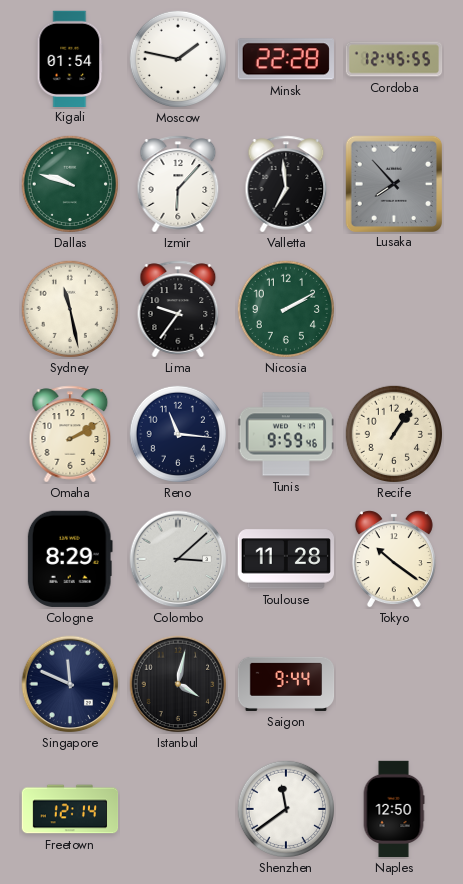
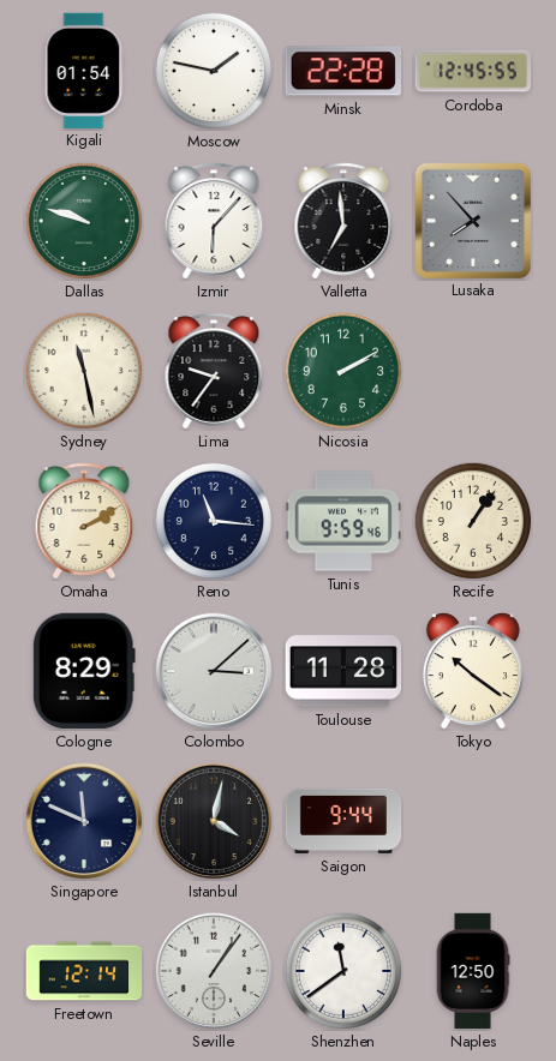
Seville: none -> 1:06 (214, 971)
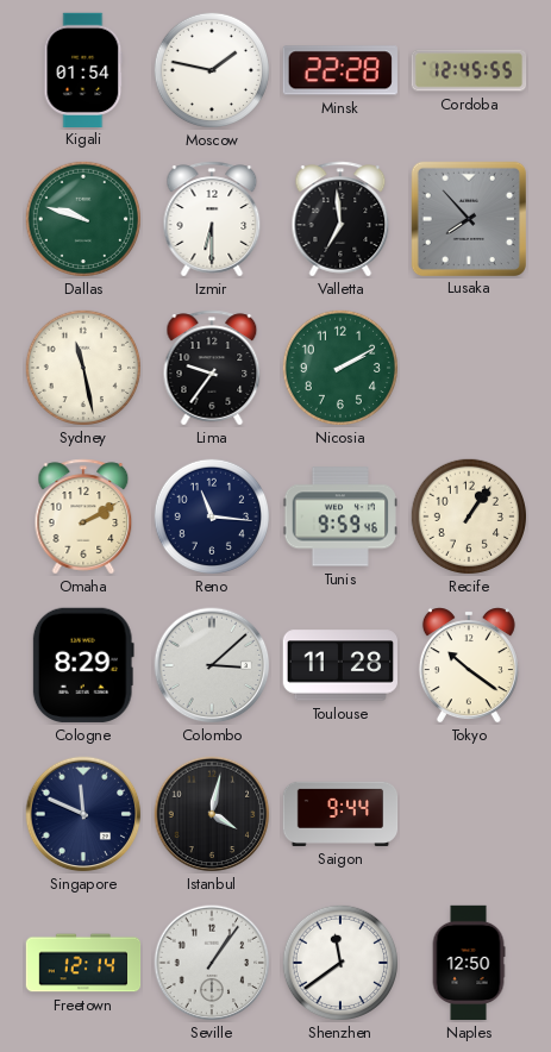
Izmir: 6:07 -> 6:30 (212, 219)
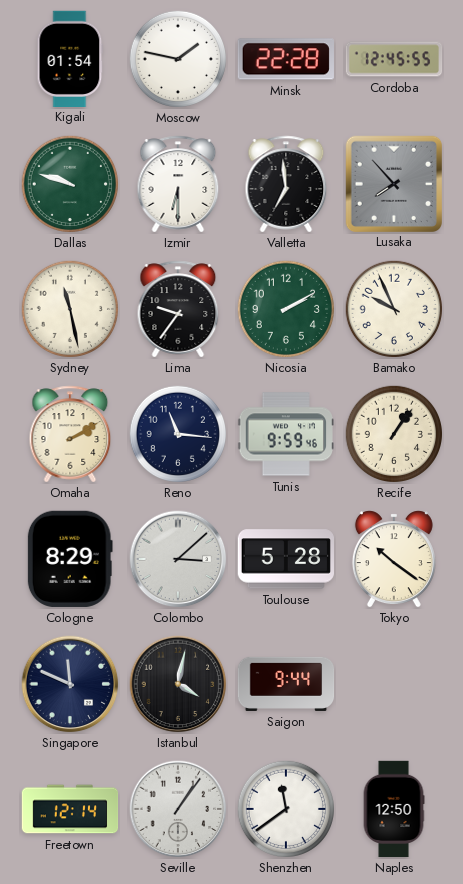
Bamako: none -> 9:56 (393, 308)
Toulouse: 11:28 -> 5:28 (285, 559)
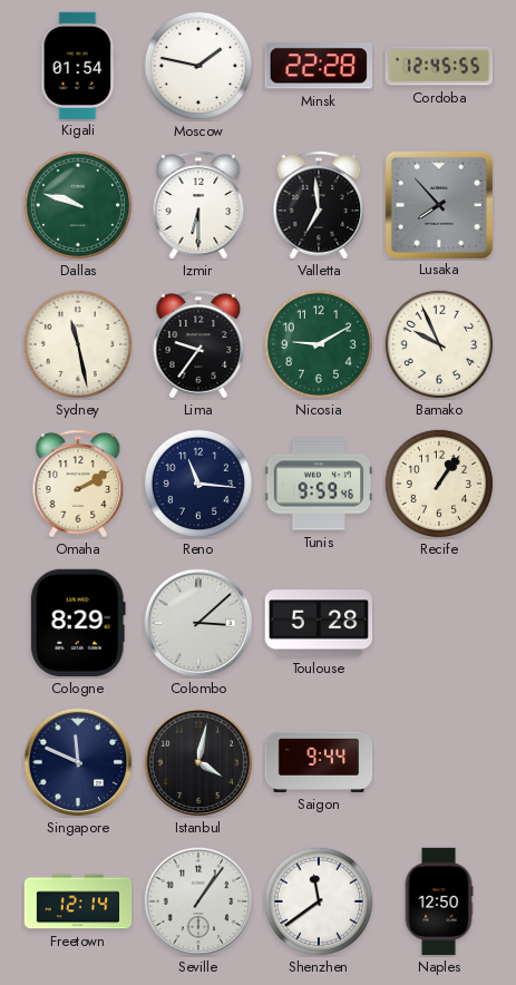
Nicosia: 2:10 -> 9:10 (318, 343)
Tokyo: 10:21 -> none (394, 559)
